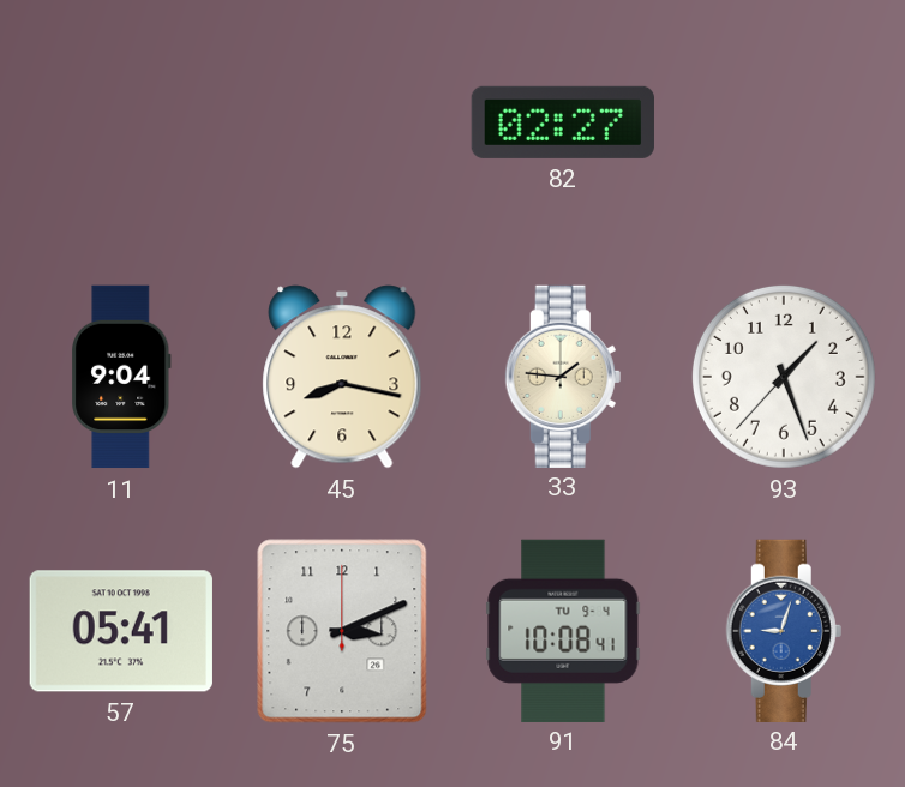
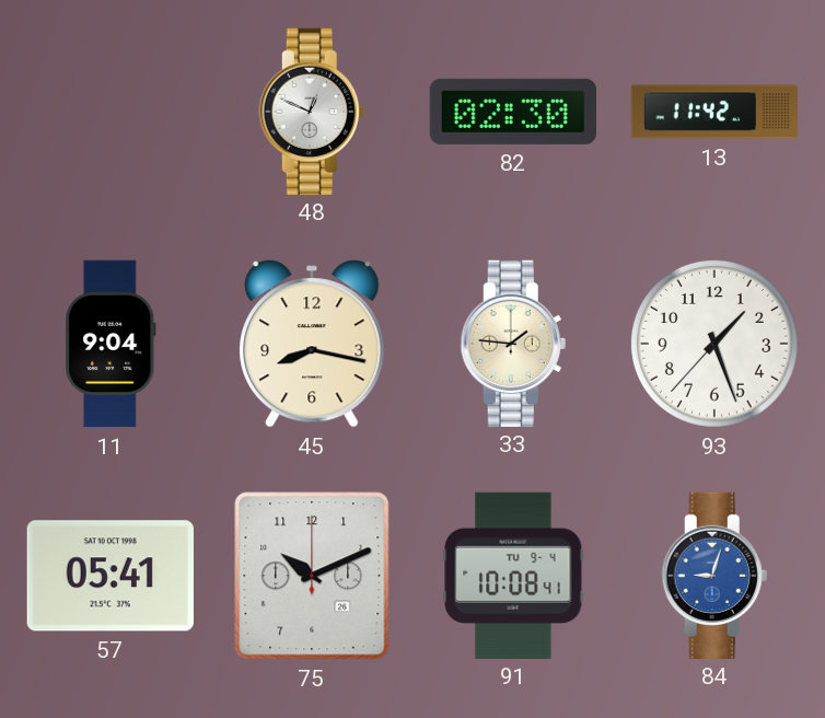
48: none -> 12:49 (312, 111)
82: 02:27 -> 02:30 (513, 112)
13: none -> 11:42 (714, 112)
75: 3:11 -> 10:11 (312, 576)
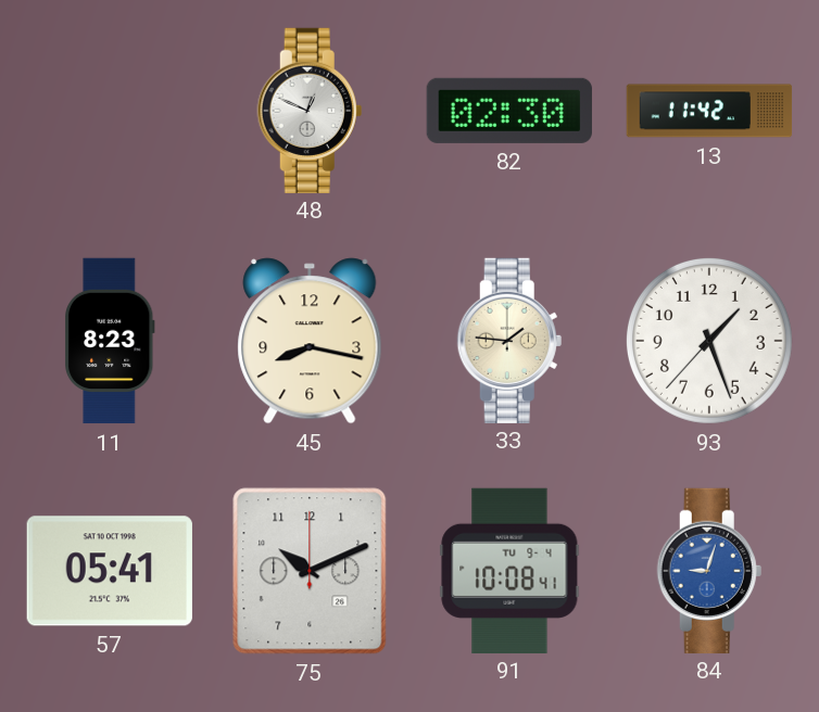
11: 9:04 -> 8:23 (110, 341)
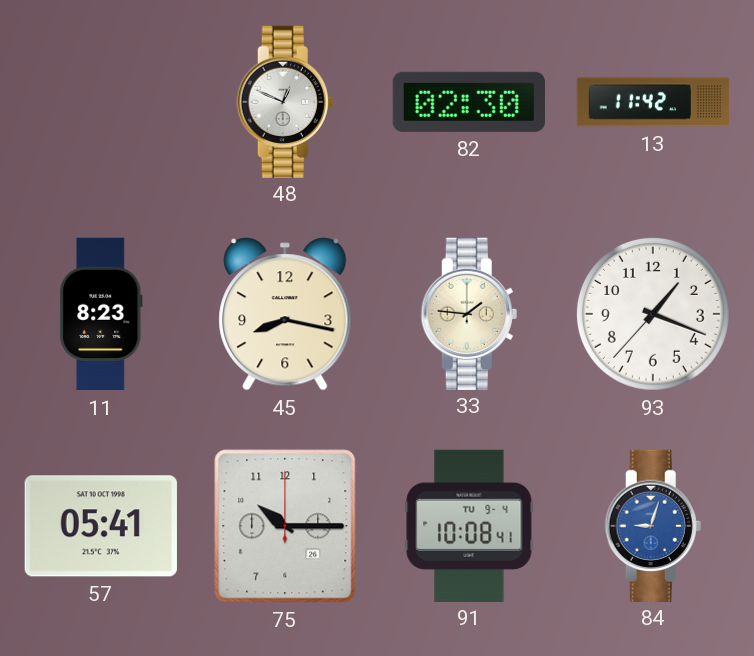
93: 1:26 -> 1:18 (653, 314)
75: 10:11 -> 10:15 (285, 526)
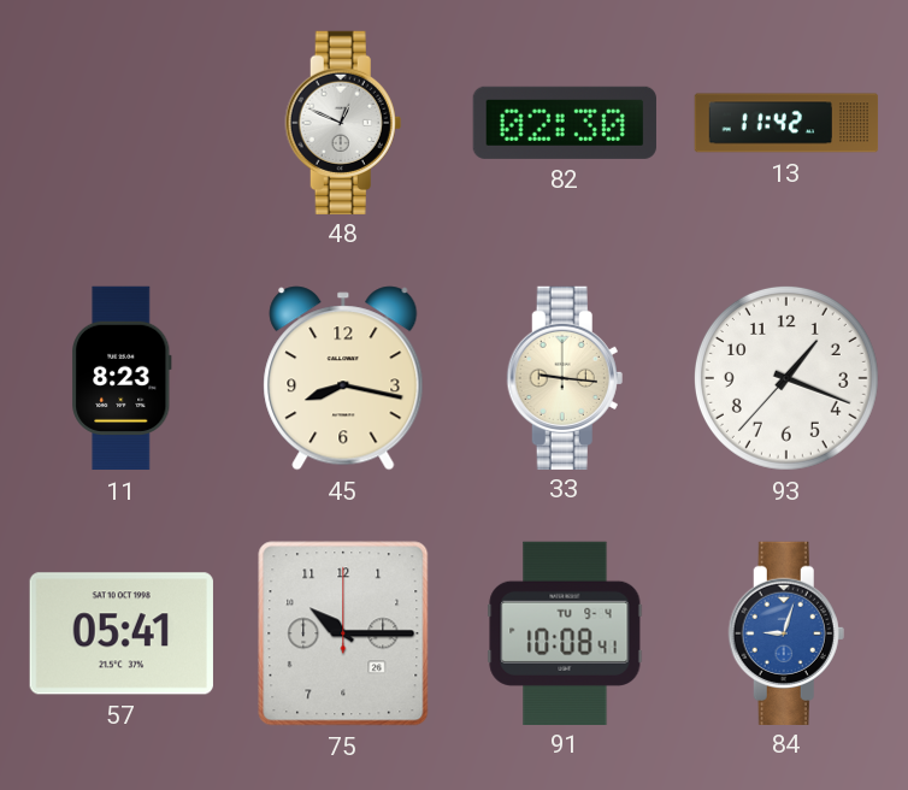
33: 1:46 -> 9:16 (565, 377)
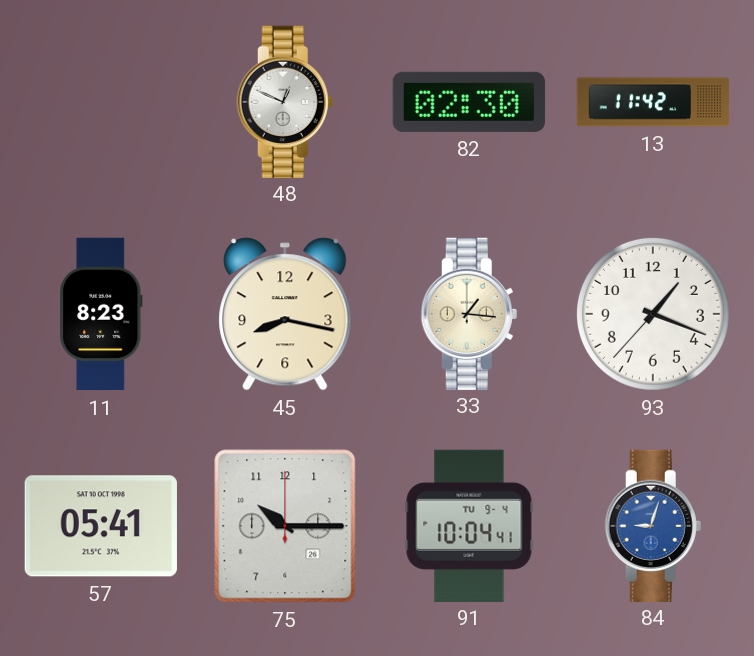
33: 9:16 -> 1:16 (469, 313)
91: 10:08 -> 10:04 (469, 525)
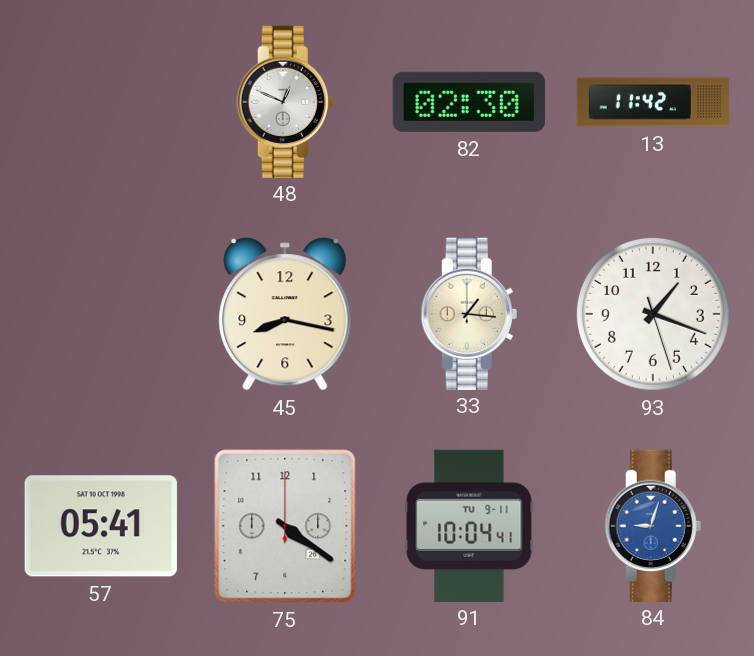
11: 8:23 -> none (101, 314)
93: 1:18:37 -> 1:18:27 (653, 314)
75: 10:15 -> 4:21 (285, 526)
91 date: TU 9-4 -> TU 9-11 (469, 525)
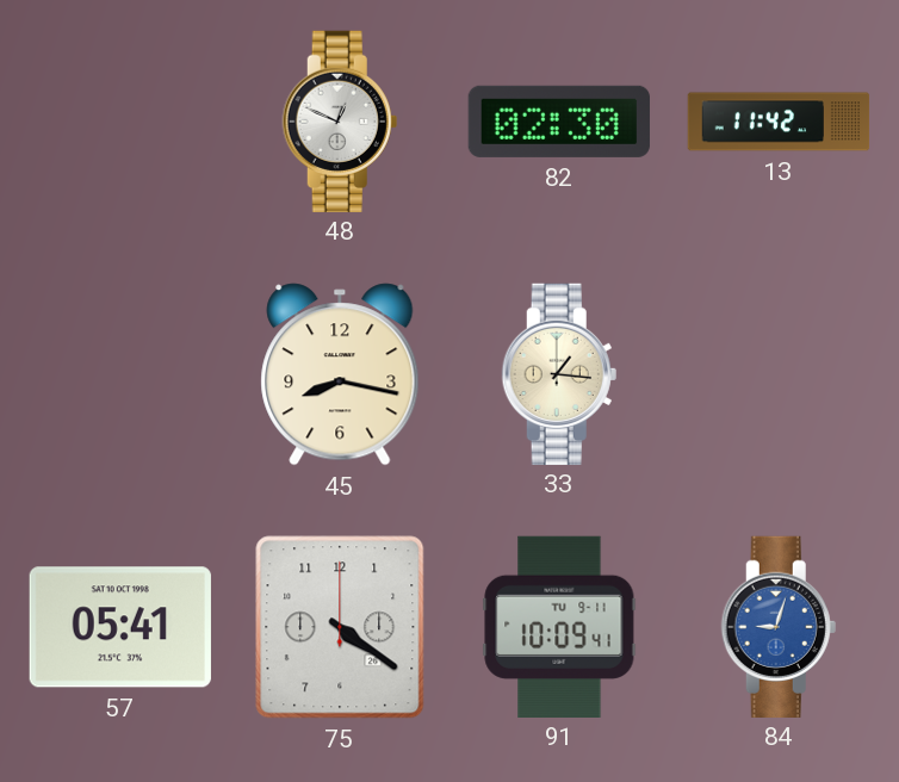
93: 1:18 -> none (653, 314)
91: 10:04 -> 10:09 (559, 626)
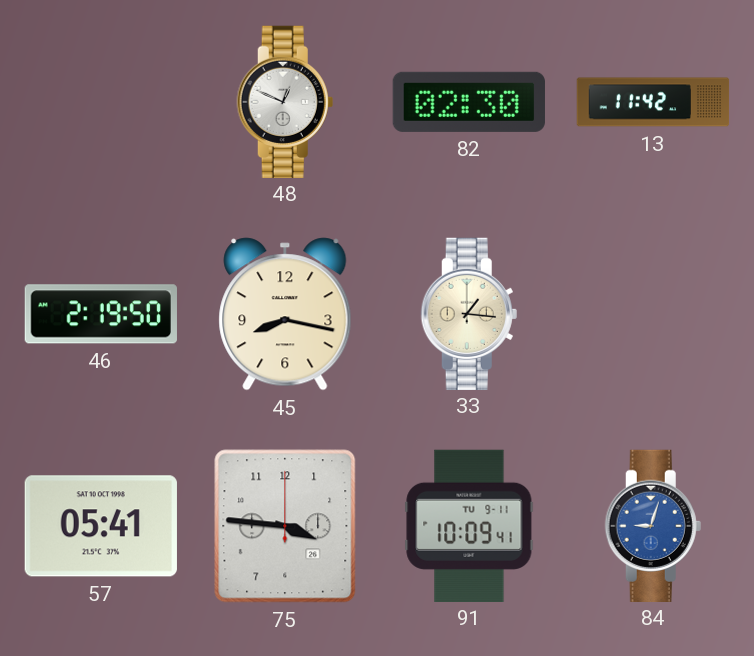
46: none -> 2:19 (101, 314)
75: 4:21 -> 3:46 (285, 526)
